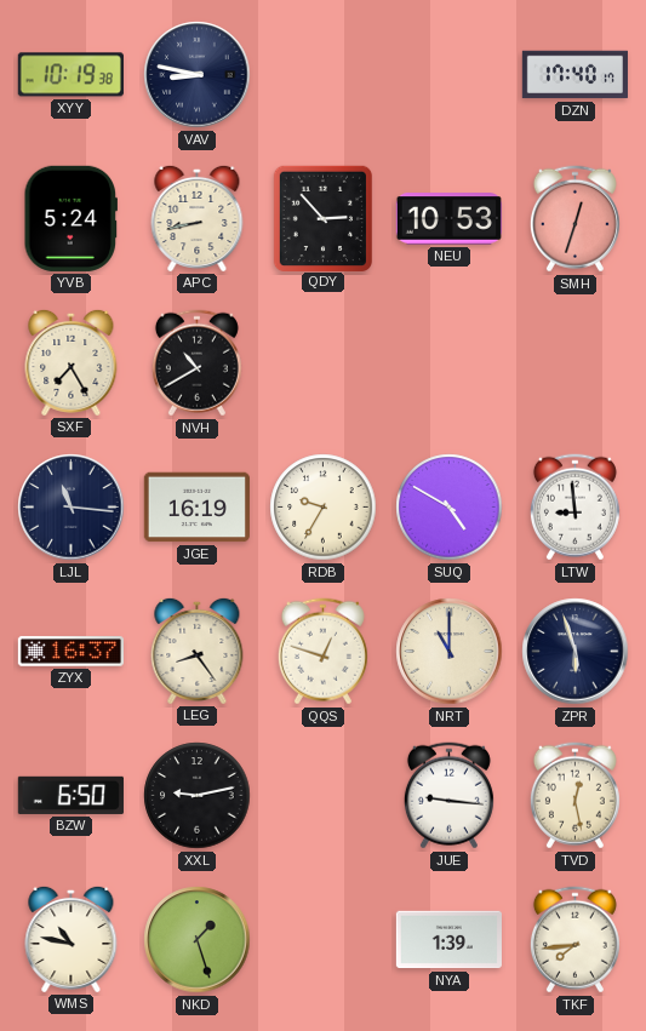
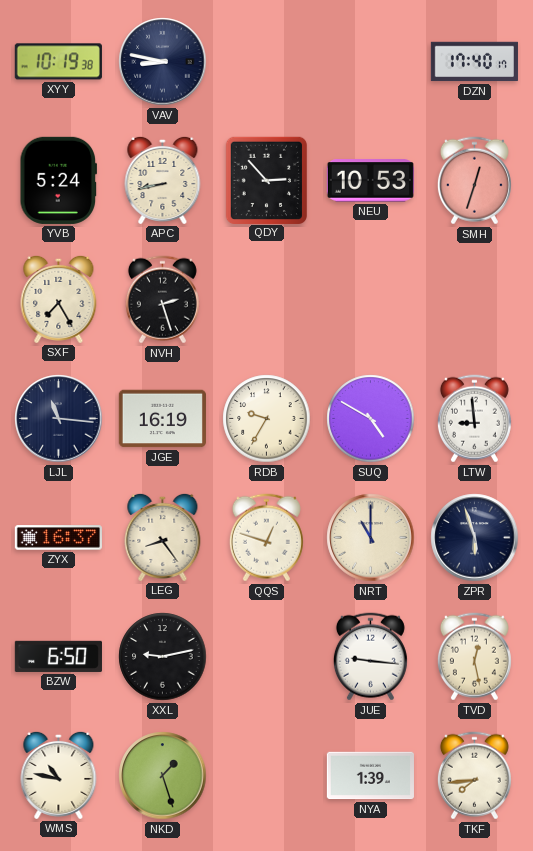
NVH: 10:40 -> 2:27 (162, 300)
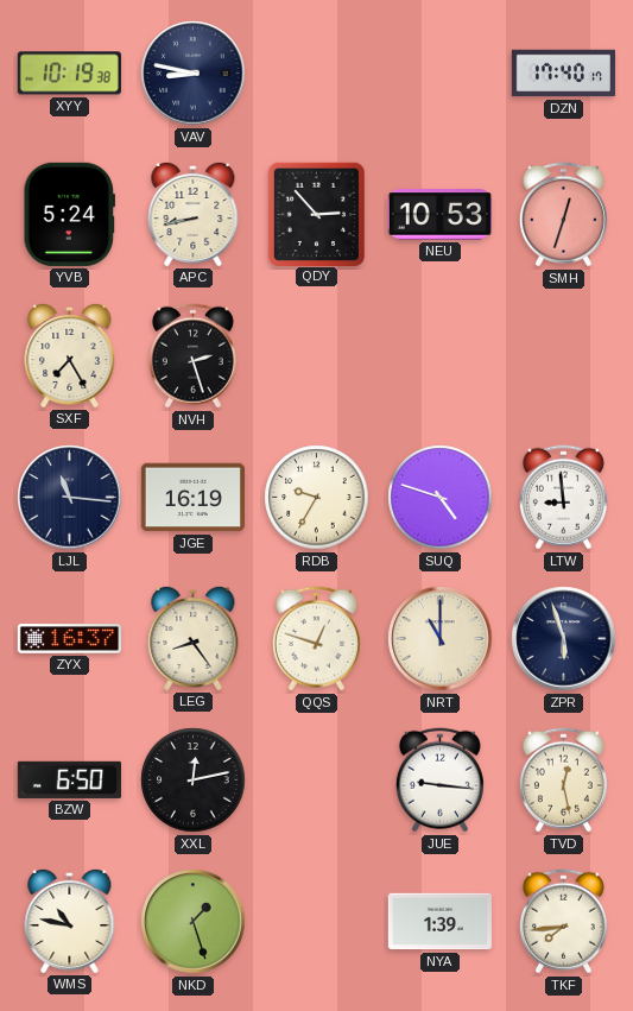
SUQ: 4:50 -> 4:48 (441, 498)
XXL: 9:13 -> 12:13 (194, 781)
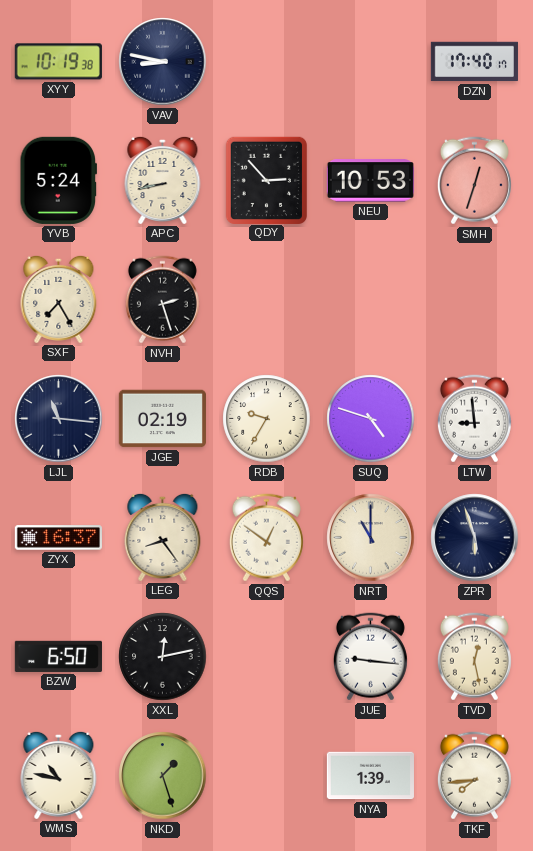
JGE: 16:19 -> 02:19 (162, 419)
QQS: 12:48 -> 12:51 (266, 538)
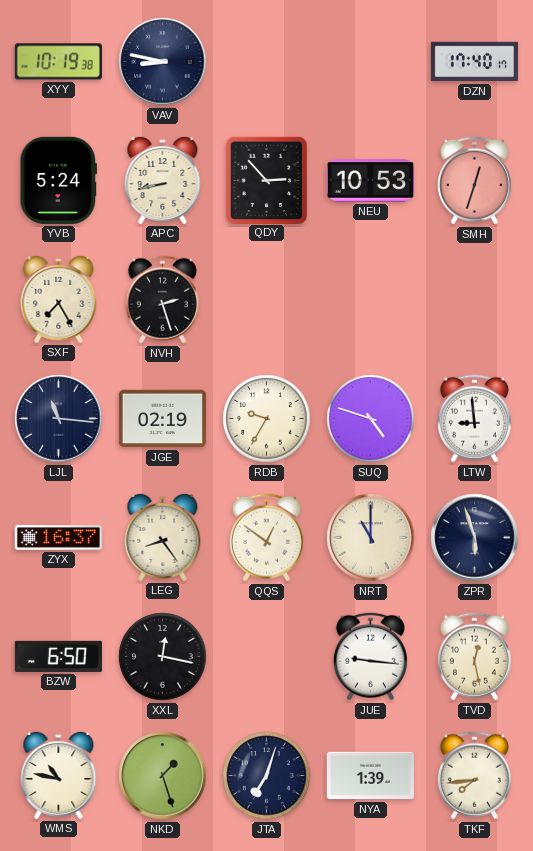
XXL: 12:13 -> 12:17 (163, 657)
JTA: none -> 7:03 (267, 776)
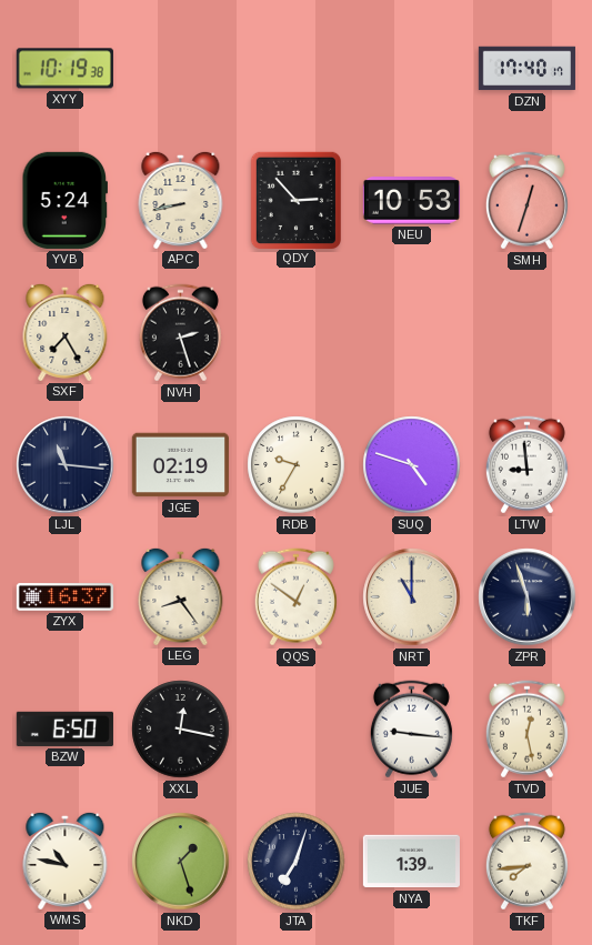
VAV: 8:47 -> none (163, 62)
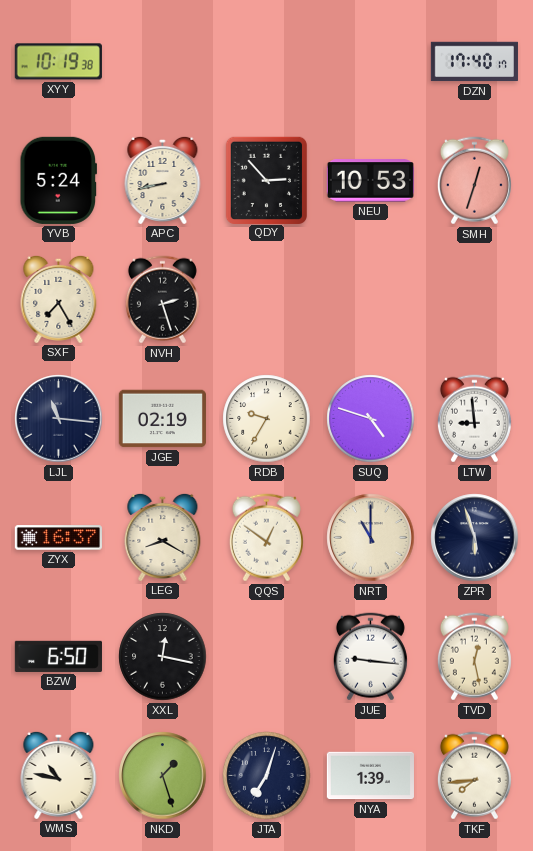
LEG: 8:24 -> 8:20 (163, 537)
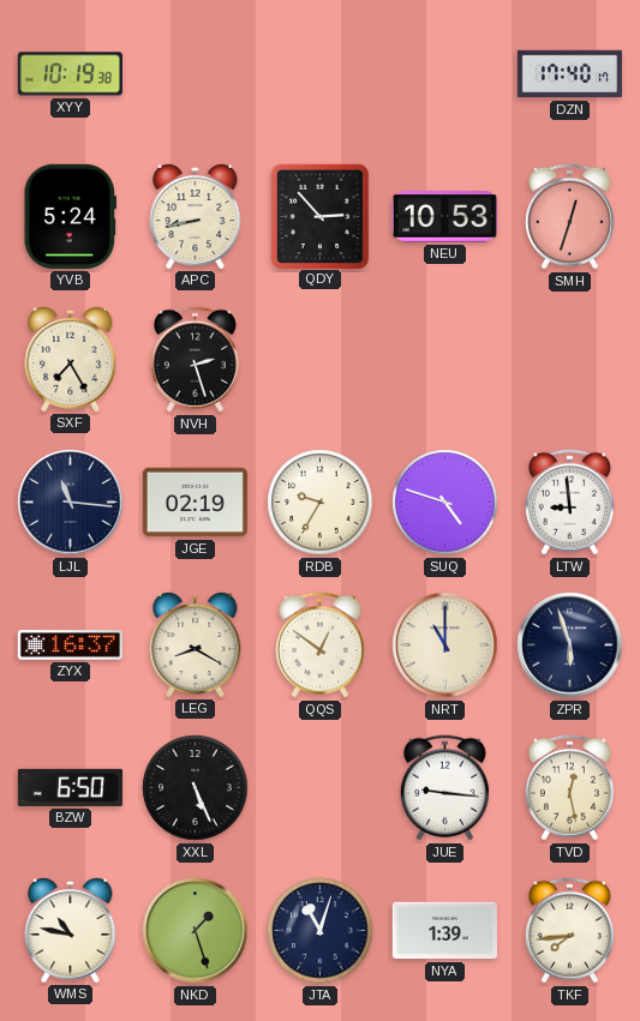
XXL: 12:17 -> 5:26 (196, 788)
JTA: 7:03 -> 11:03 (321, 931)
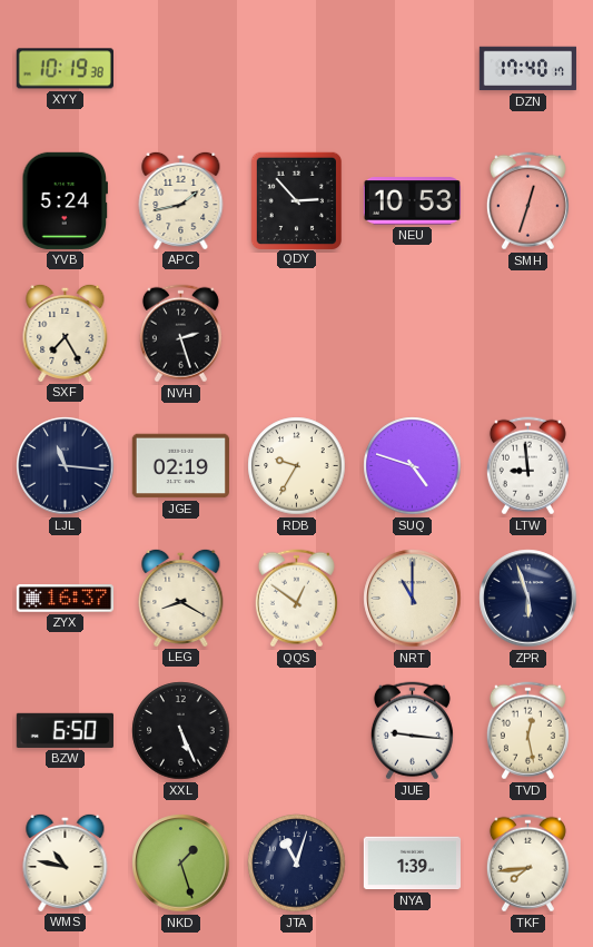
APC: 8:43 -> 1:43 (181, 200)
